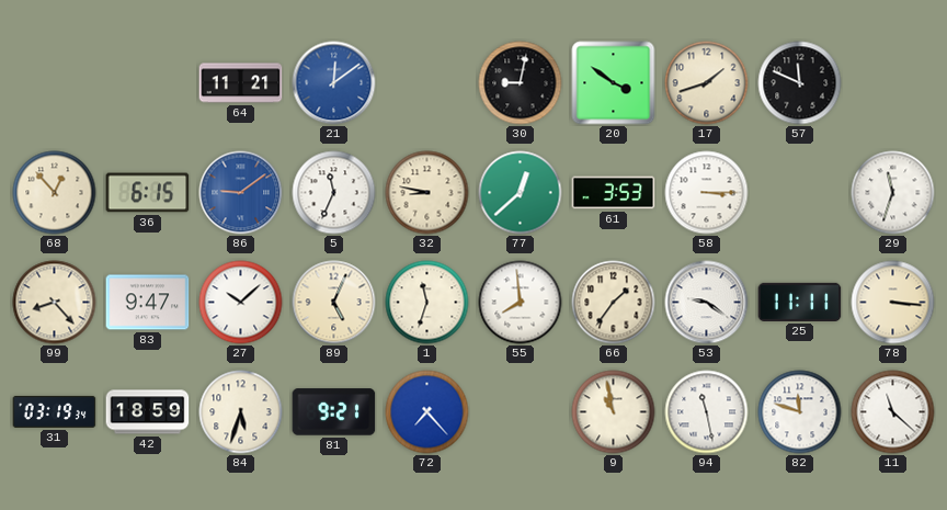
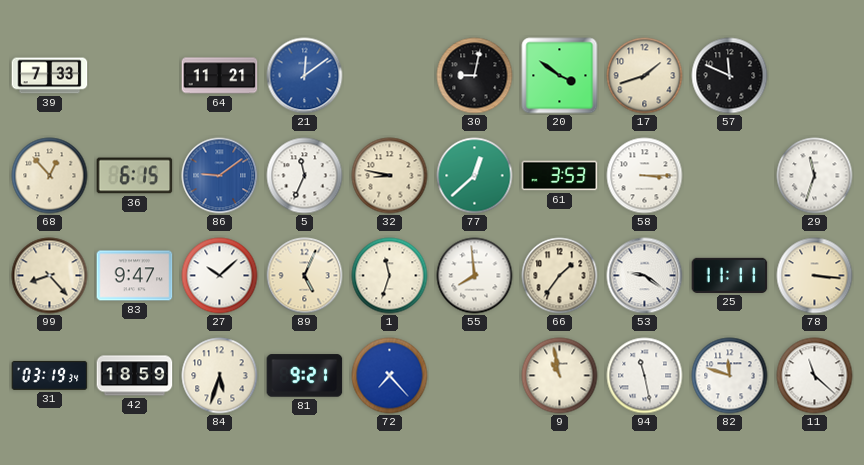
39: none -> 7:33 (50, 76)
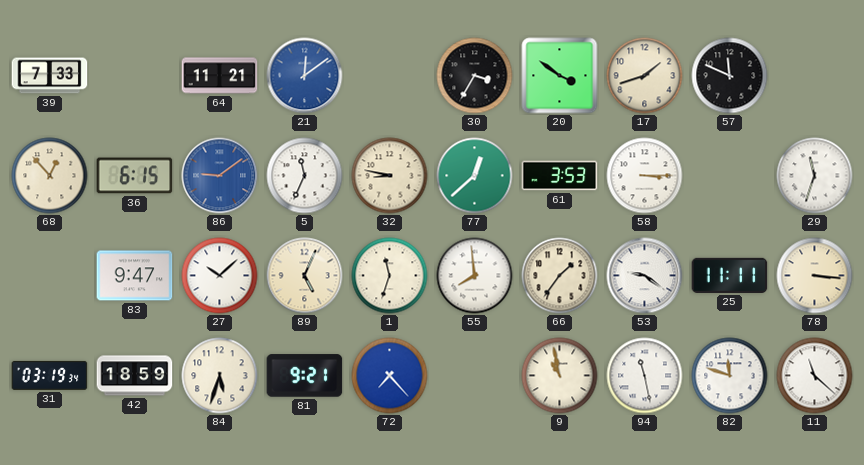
30: 9:02 -> 3:35 (475, 76)
99: 8:23 -> none (50, 276)
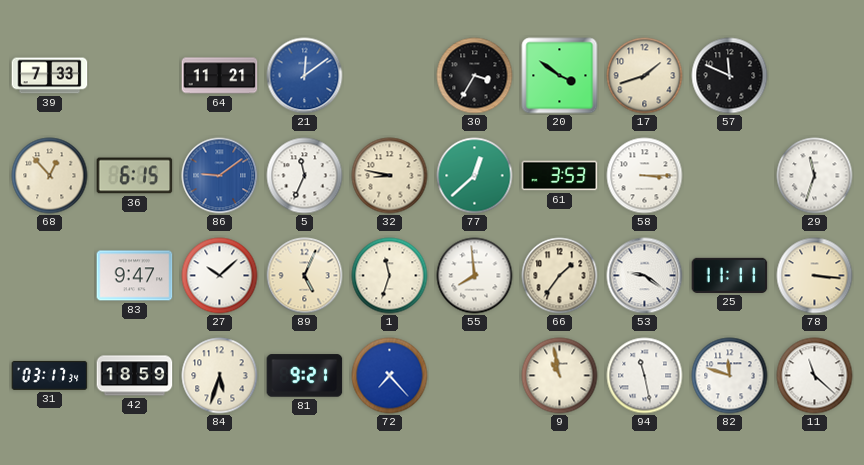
31: 03:19 -> 03:17 (50, 375)
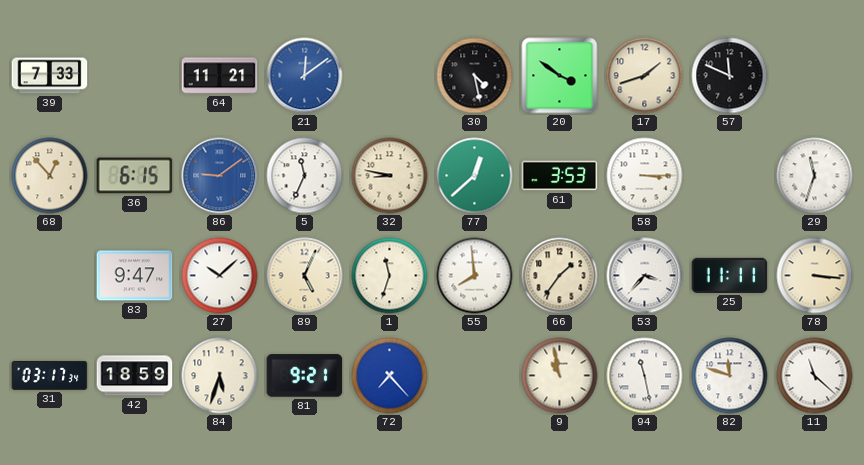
30: 3:35 -> 4:28 (475, 76)
53: 9:21 -> 3:37 (645, 276)
